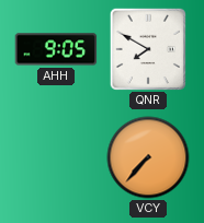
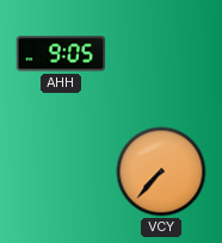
QNR: 7:50 -> none (148, 48)
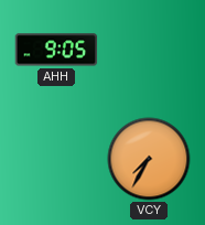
VCY: 7:37 -> 7:35 (149, 159)
